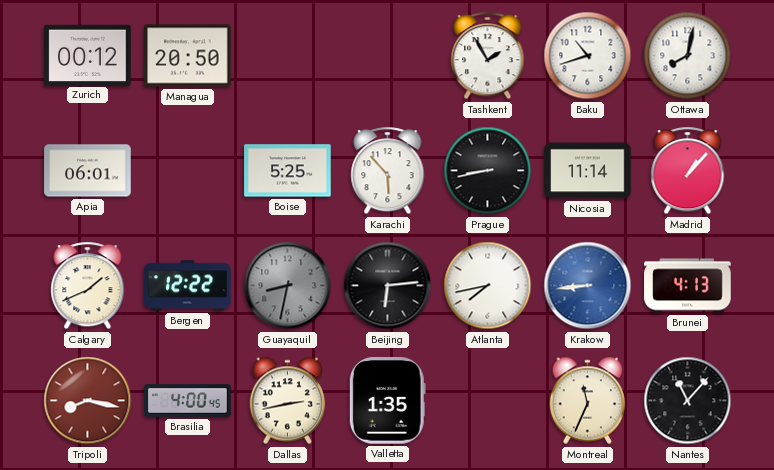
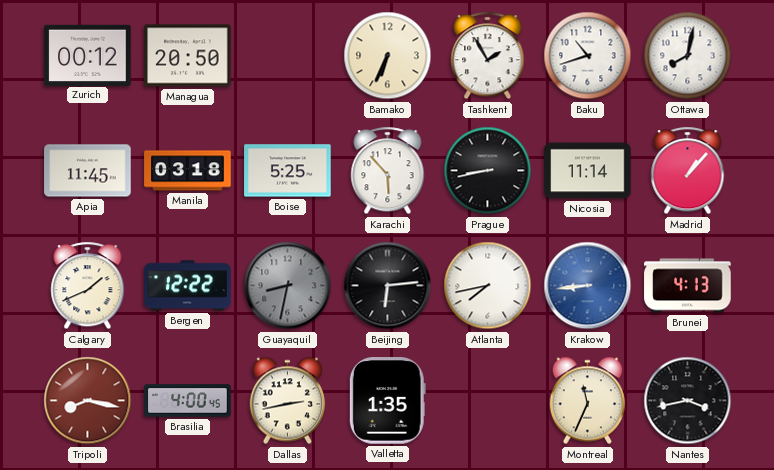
Bamako: none -> 6:34 (388, 56)
Apia: 06:01 -> 11:45 (88, 171)
Manila: none -> 03:18 (188, 171)
Nantes: 11:07 -> 3:43 (688, 401)
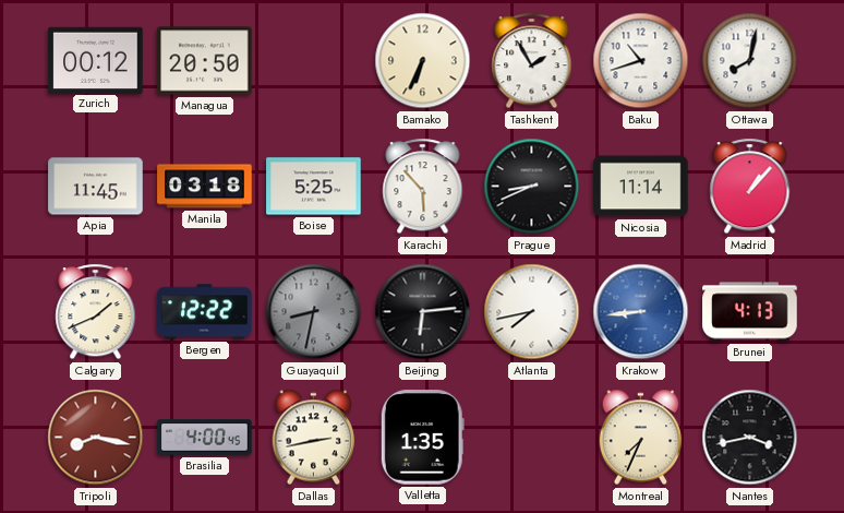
Prague: 8:43 -> 8:41 (532, 187)
Montreal: 11:34 -> 7:34 (641, 438)
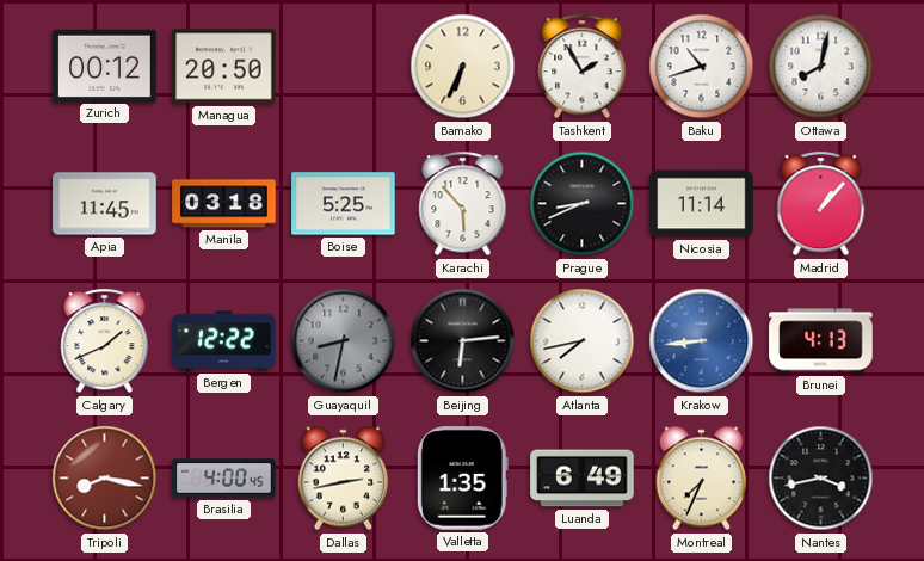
Luanda: none -> 6:49 (583, 479)
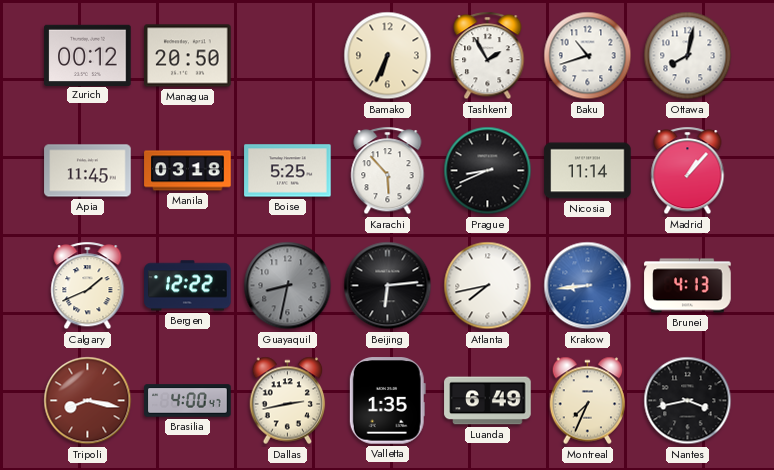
Brasilia: 4:00:45 -> 4:00:47 (188, 401)
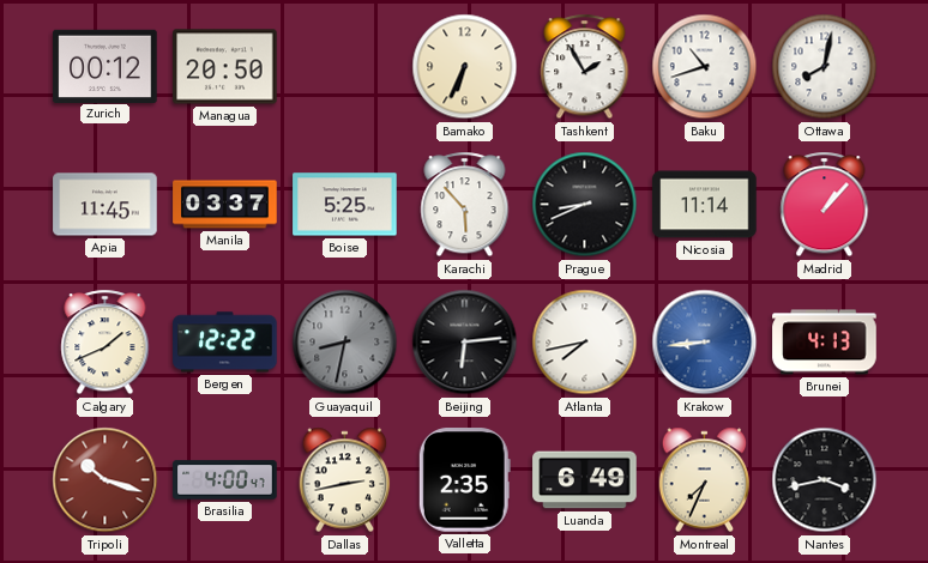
Manila: 03:18 -> 03:37 (225, 205)
Tripoli: 8:17 -> 10:18 (106, 480)
Valletta: 1:35 -> 2:35 (464, 480)
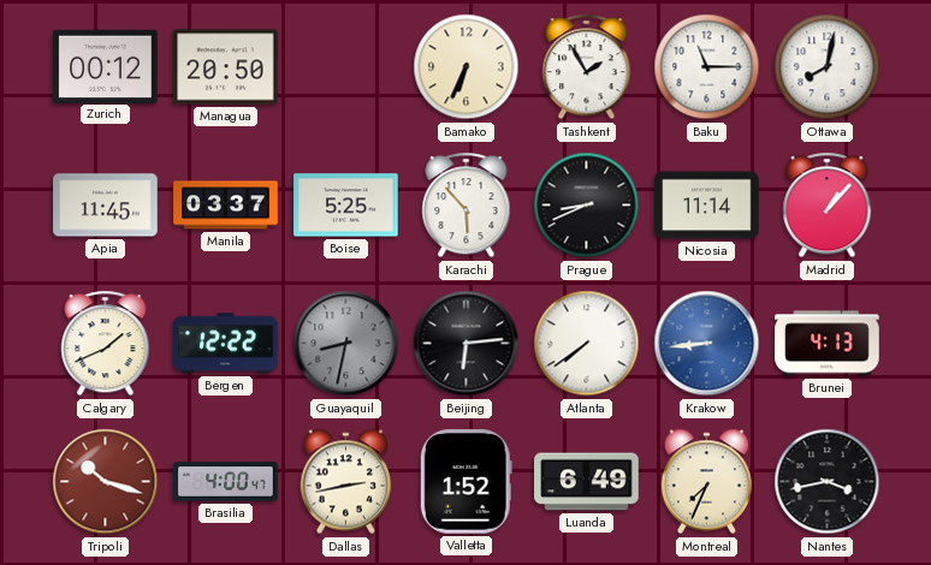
Baku: 10:42 -> 11:15 (707, 67)
Atlanta: 7:43 -> 7:39 (587, 344)
Valletta: 2:35 -> 1:52 (465, 482)
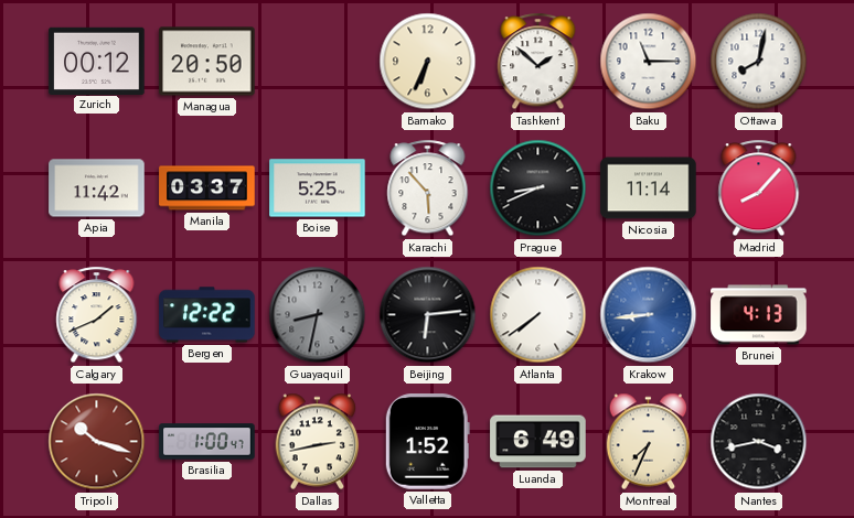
Tashkent: 1:55 -> 1:52 (538, 62)
Apia: 11:45 -> 11:42 (97, 188)
Madrid: 1:07 -> 8:07 (759, 188)
Brasilia: 4:00 -> 1:00 (207, 442)
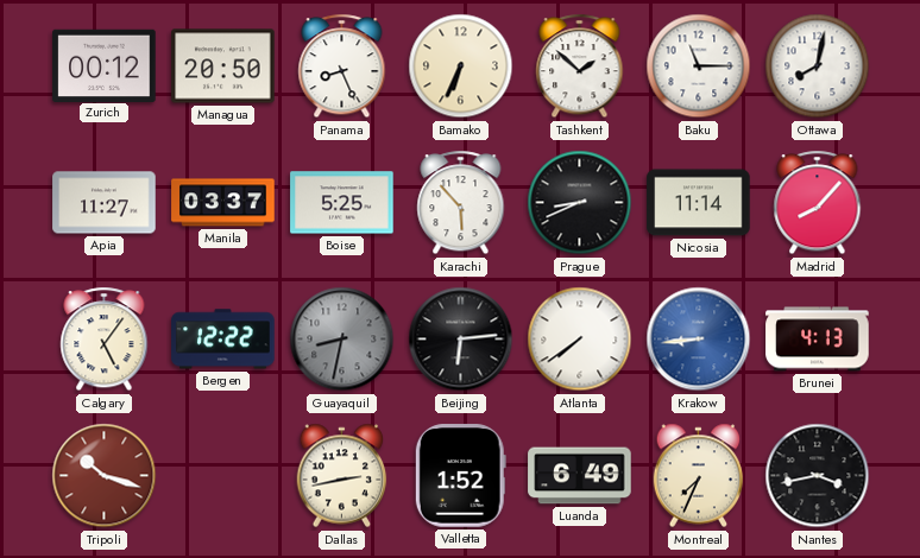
Panama: none -> 8:26 (342, 66)
Apia: 11:42 -> 11:27 (105, 203)
Calgary: 1:41 -> 5:06 (105, 340)
Brasilia: 1:00 -> none (207, 442)
